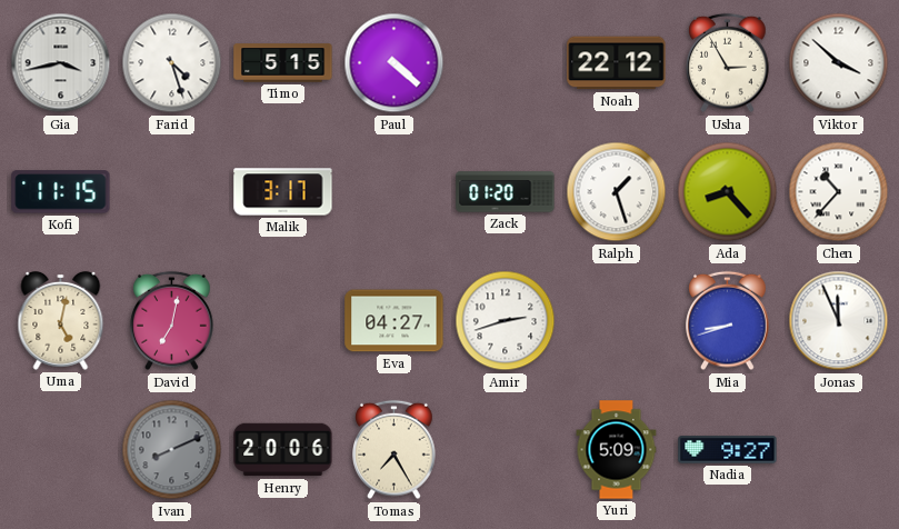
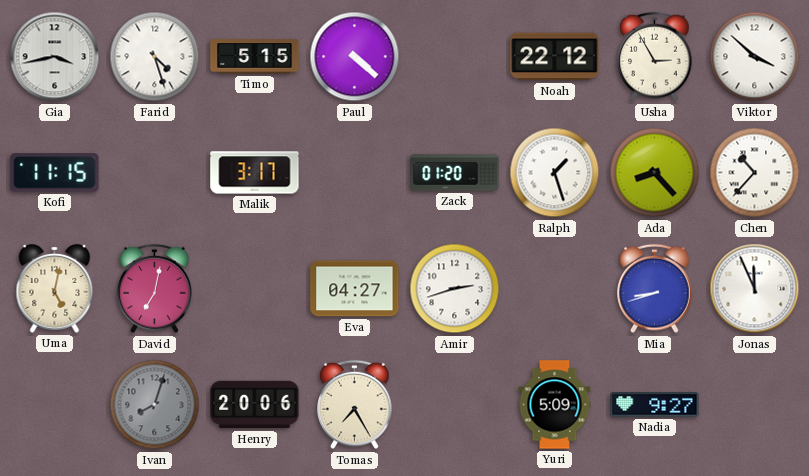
Ivan: 8:11 -> 8:03 (155, 405)
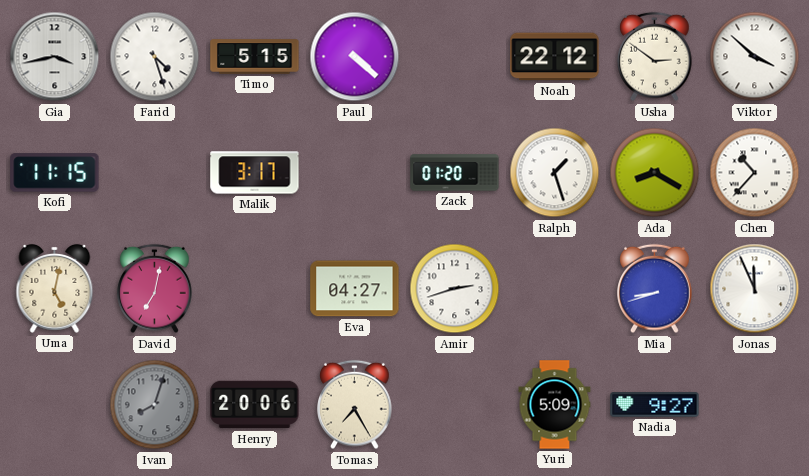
Usha: 2:55 -> 2:51 (655, 57)
Ada: 8:23 -> 8:20 (655, 173)
